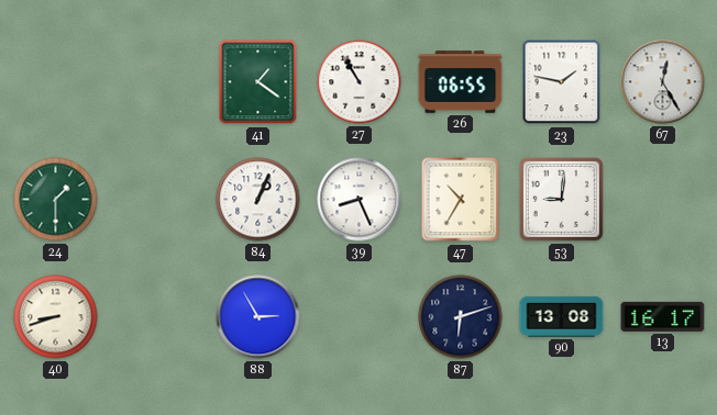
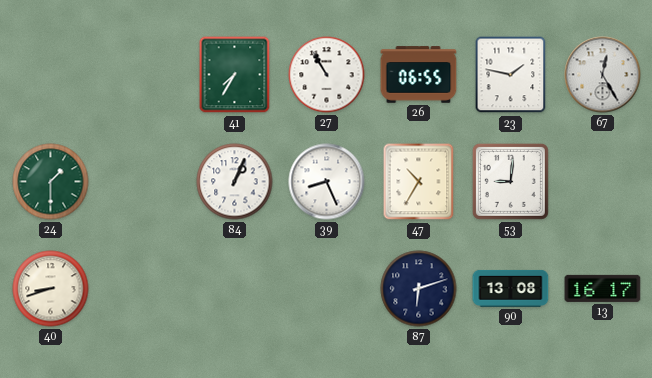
41: 1:21 -> 7:35 (235, 75)
88: 2:55 -> none (258, 317)
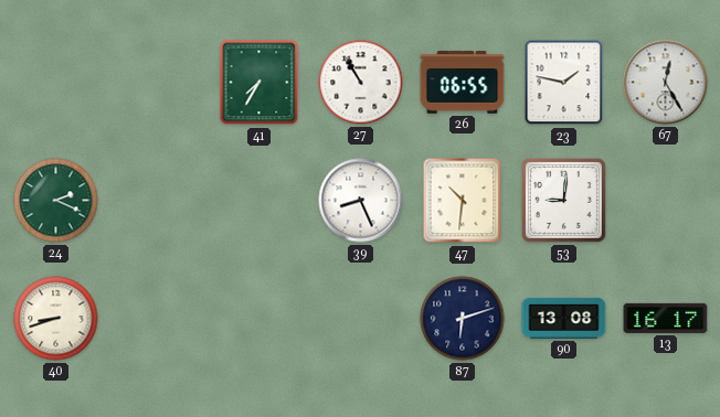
24: 1:30 -> 2:19 (56, 201)
84: 1:04 -> none (235, 182)
47: 10:35 -> 10:31 (463, 201)
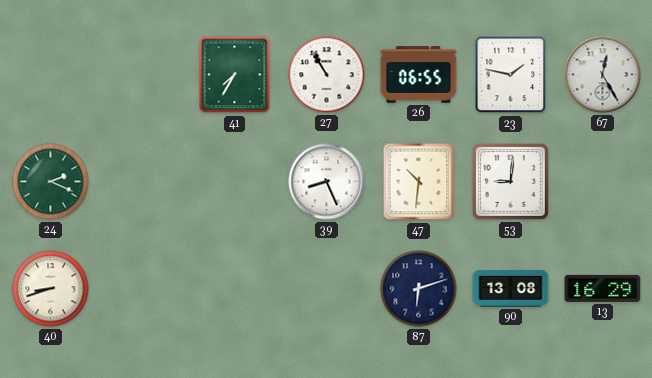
13: 16:17 -> 16:29 (603, 288)
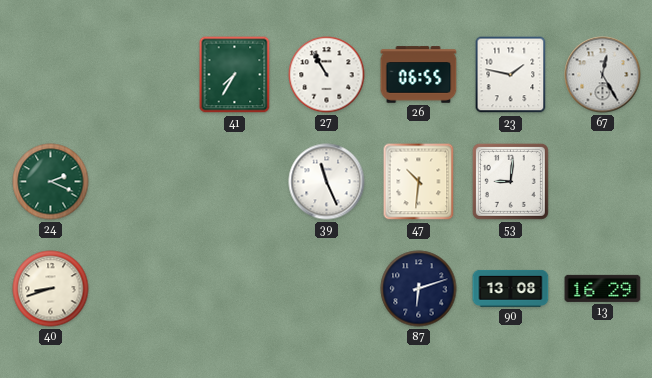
39: 8:26 -> 11:26 (327, 182)
